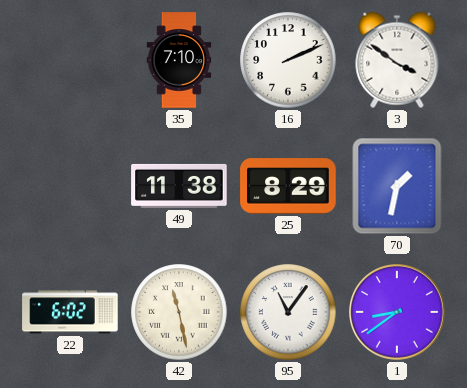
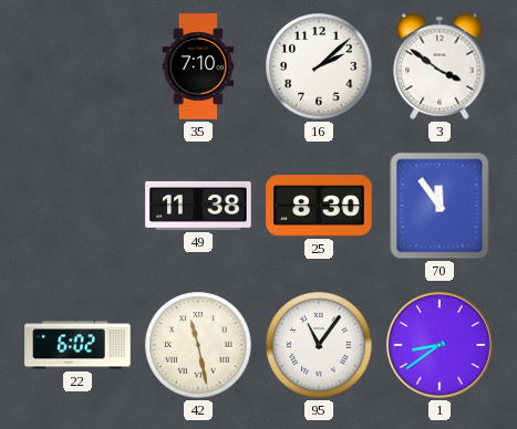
16: 2:11 -> 2:08 (319, 66)
25: 8:29 -> 8:30 (319, 206)
70: 1:32 -> 11:54 (440, 206)
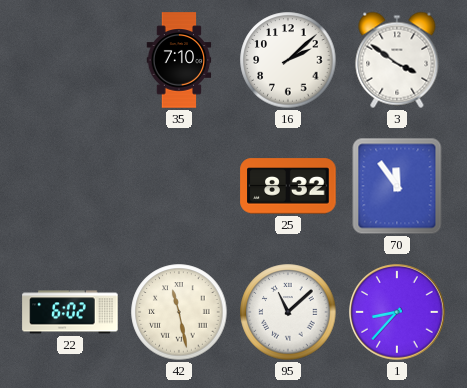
49: 11:38 -> none (198, 206)
25: 8:30 -> 8:32 (288, 186)
95: 11:06 -> 11:08 (288, 312)
1: 8:39 -> 8:37 (397, 312)
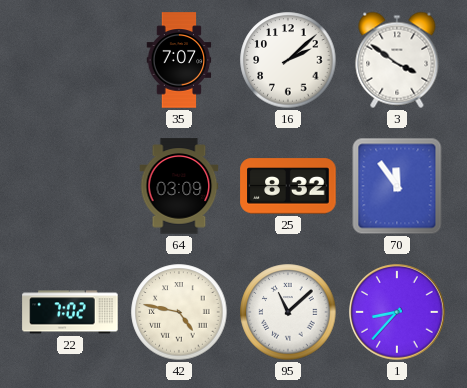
35: 7:10 -> 7:07 (179, 60)
64: none -> 03:09 (179, 186)
22: 6:02 -> 7:02 (70, 312)
42: 11:28 -> 4:47 (179, 312)
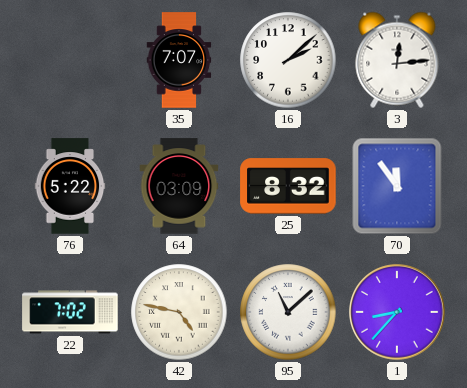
3: 3:51 -> 12:14 (397, 60)
76: none -> 5:22 (70, 186)
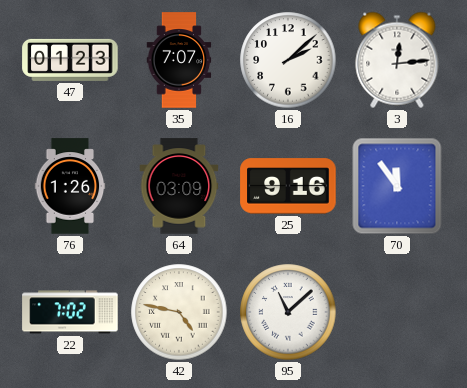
47: none -> 01:23 (70, 60)
76: 5:22 -> 1:26 (70, 186)
25: 8:32 -> 9:16 (288, 186)
1: 8:37 -> none (397, 312)
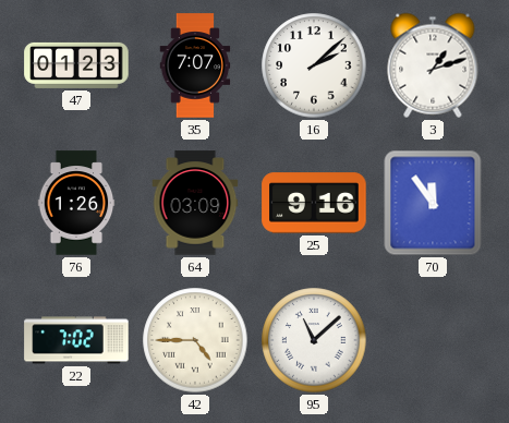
3: 12:14 -> 1:12 (433, 65)
42: 4:47 -> 4:45 (195, 340)
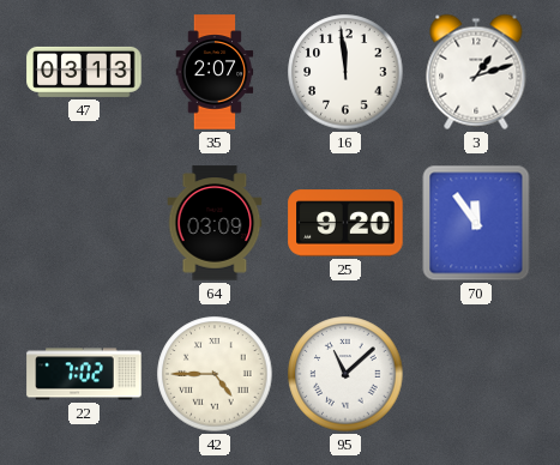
47: 01:23 -> 03:13 (84, 72)
35: 7:07 -> 2:07 (215, 72)
16: 2:08 -> 11:59 (345, 72)
76: 1:26 -> none (76, 203)
25: 9:16 -> 9:20 (345, 223)
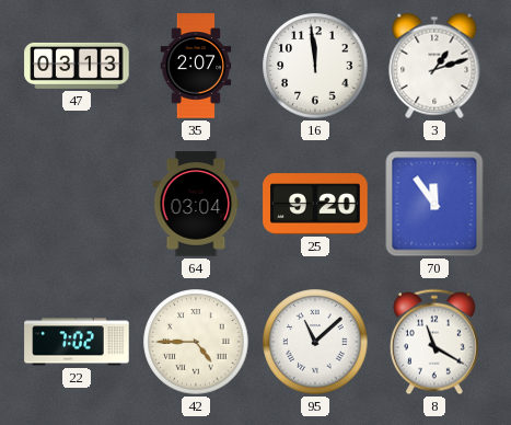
64: 03:09 -> 03:04 (196, 204)
8: none -> 11:20 (434, 342)
